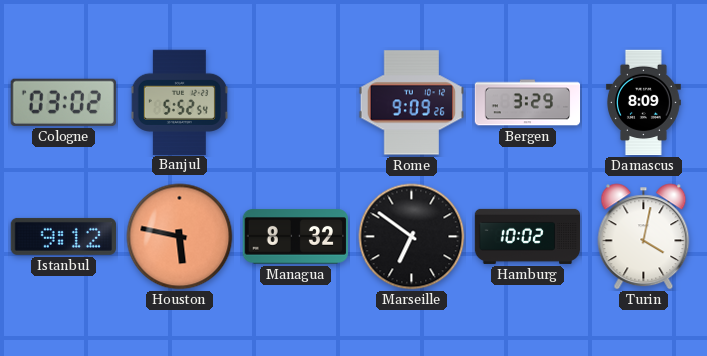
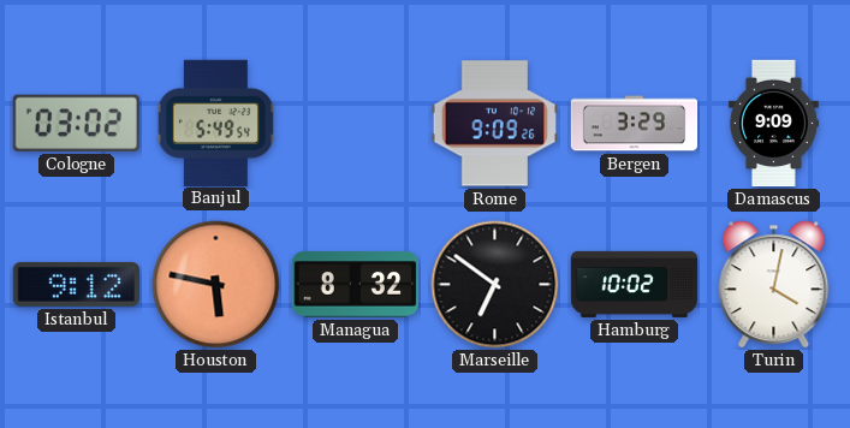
Banjul: 5:52 -> 5:49 (215, 123)
Damascus: 8:09 -> 9:09 (773, 124)
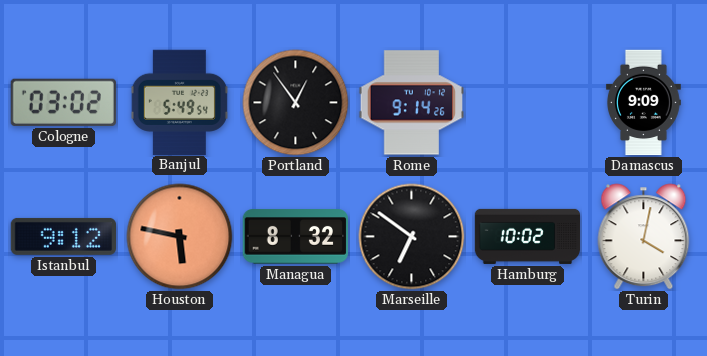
Portland: none -> 12:54 (296, 103)
Rome: 9:09 -> 9:14 (411, 103)
Bergen: 3:29 -> none (635, 124)
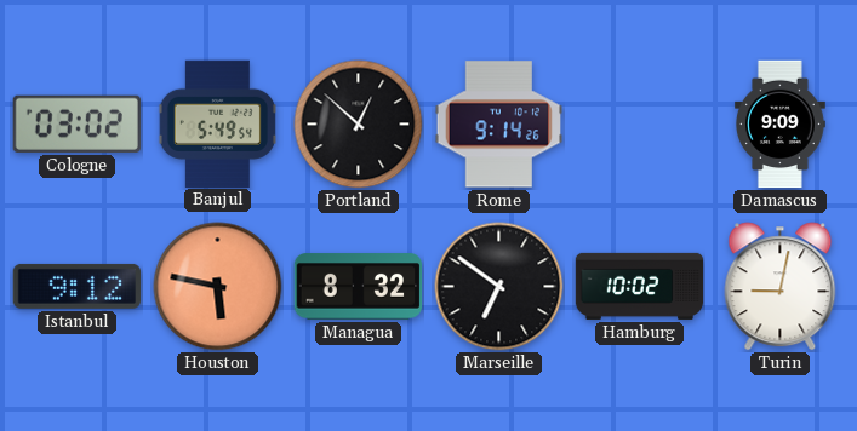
Portland: 12:54 -> 12:52 (359, 125)
Turin: 4:02 -> 9:02 (781, 287)
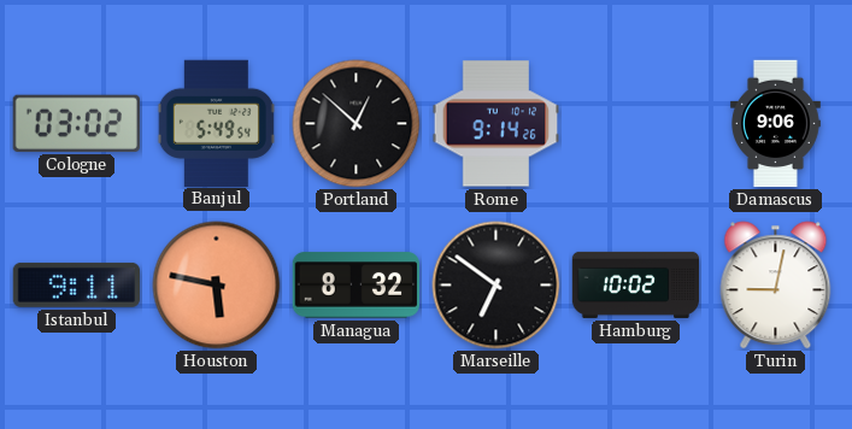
Damascus: 9:09 -> 9:06 (775, 124)
Istanbul: 9:12 -> 9:11 (76, 284)
